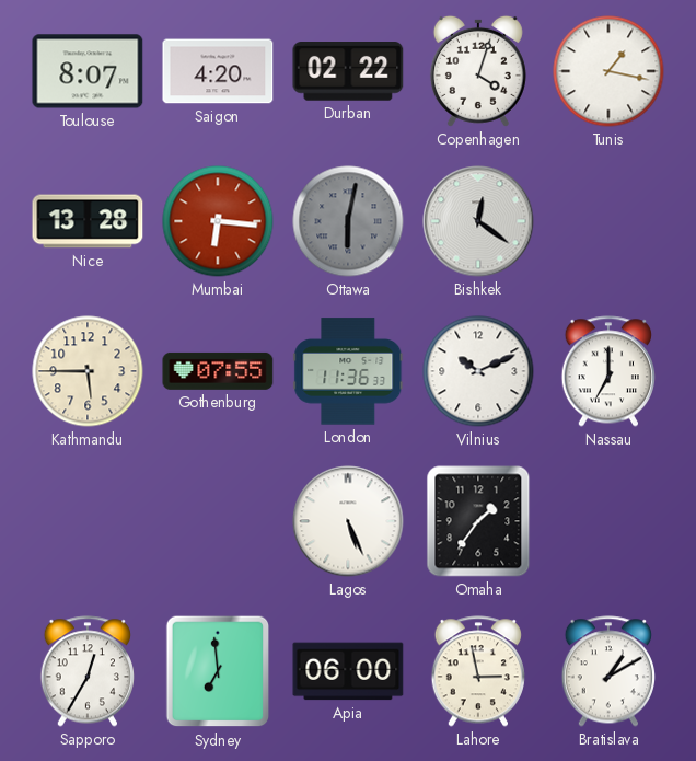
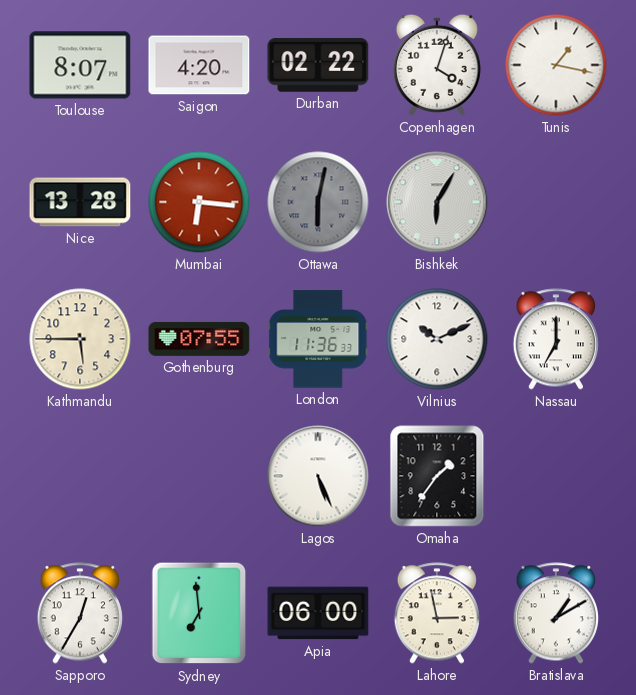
Bishkek: 12:21 -> 6:05 (437, 202)
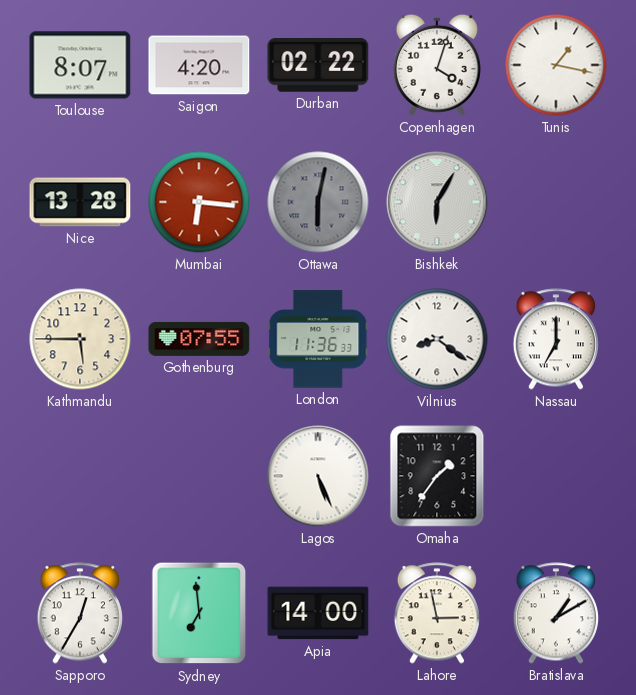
Vilnius: 10:11 -> 8:21 (437, 339)
Apia: 06:00 -> 14:00 (318, 613)
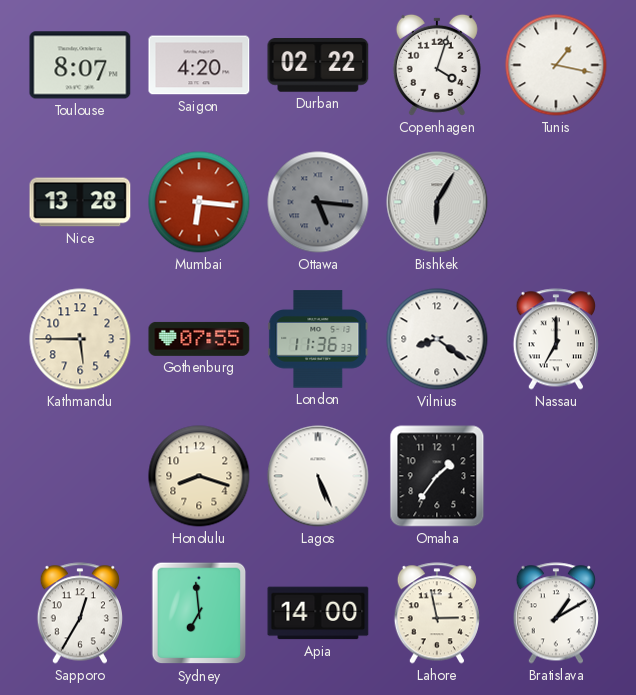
Ottawa: 6:02 -> 5:16 (318, 202)
Honolulu: none -> 8:18 (199, 476)
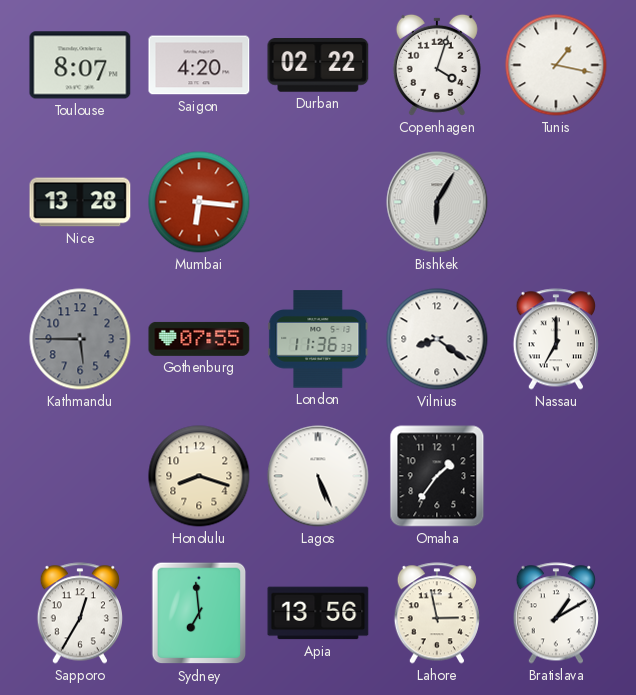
Ottawa: 5:16 -> none (318, 202)
Kathmandu dial: cream -> grey (80, 339)
Apia: 14:00 -> 13:56 (318, 613)
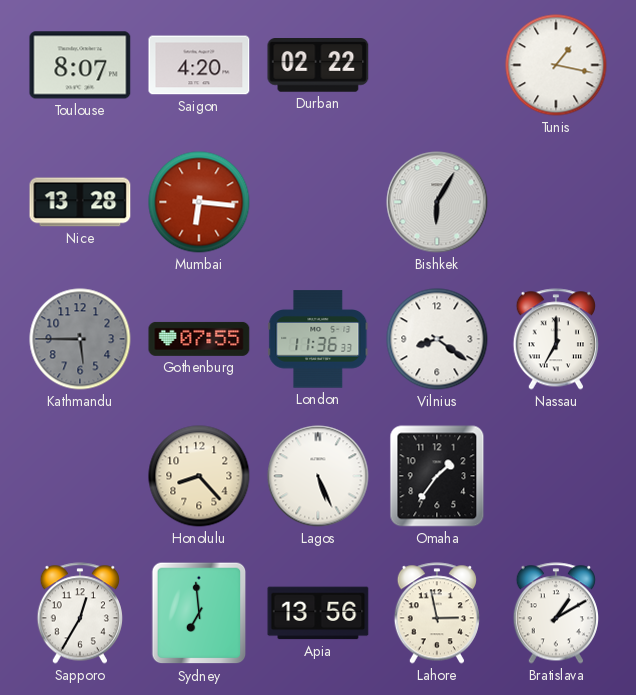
Copenhagen: 4:03 -> none (437, 65)
Honolulu: 8:18 -> 8:23 (199, 476)
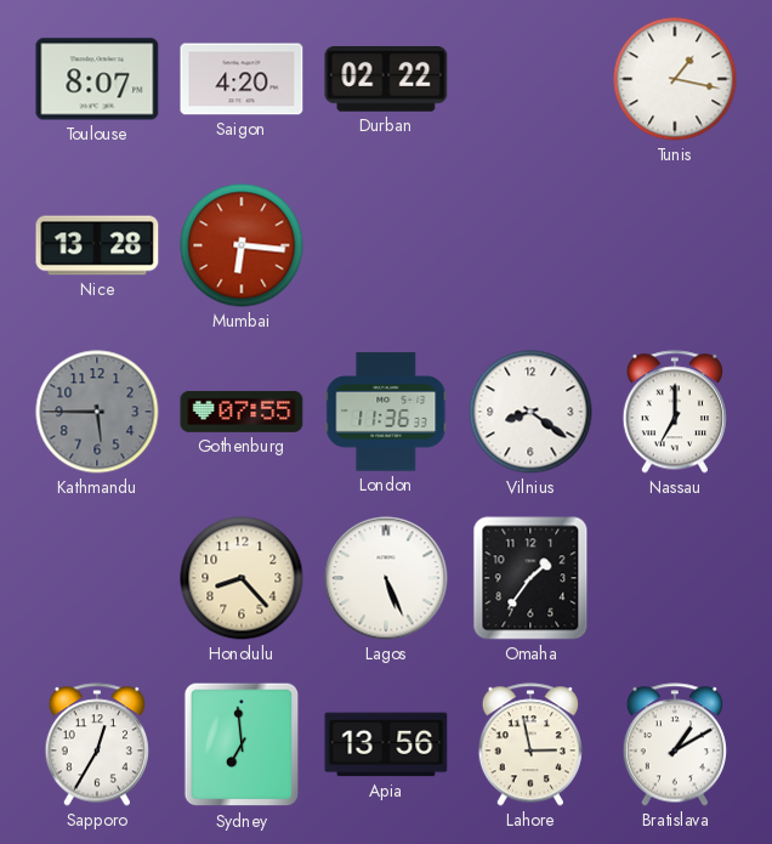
Bishkek: 6:05 -> none (437, 202)
